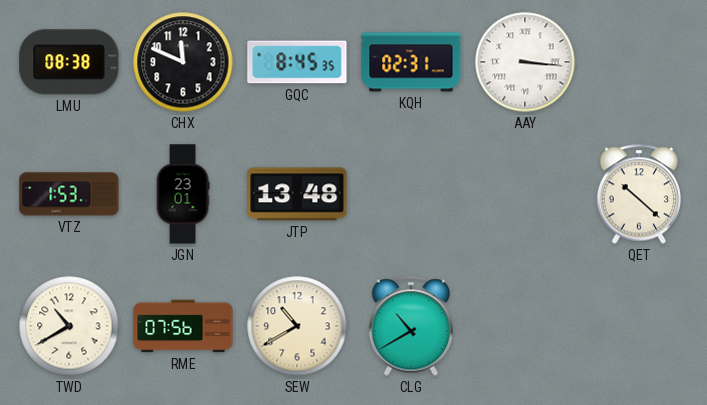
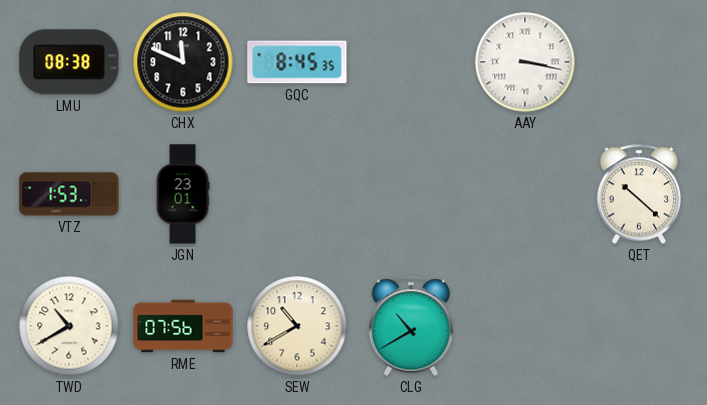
KQH: 02:31 -> none (411, 62)
AAY: 3:16 -> 3:17 (525, 62)
JTP: 13:48 -> none (297, 194)
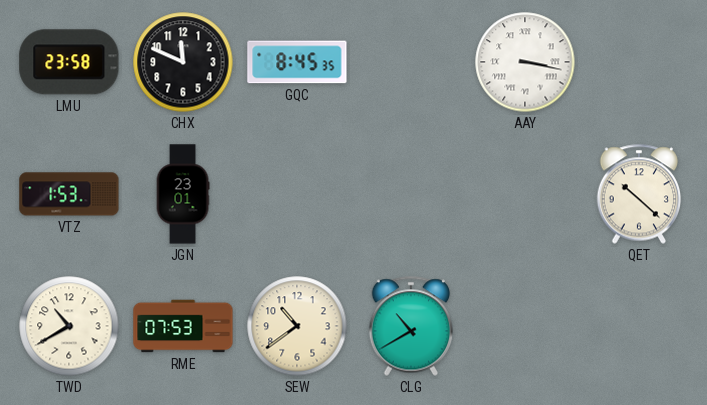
LMU: 08:38 -> 23:58 (69, 62)
RME: 07:56 -> 07:53 (183, 326)
SEW: 10:40 -> 10:39 (297, 326)
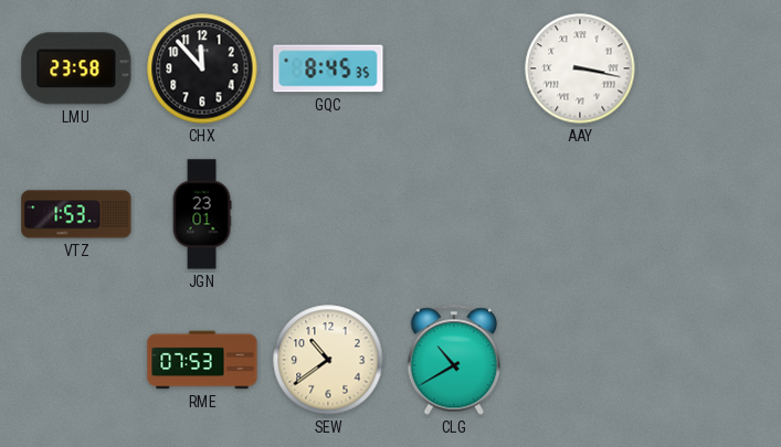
CHX: 11:49 -> 11:53 (202, 68)
QET: 10:22 -> none (639, 194)
TWD: 10:40 -> none (69, 326)
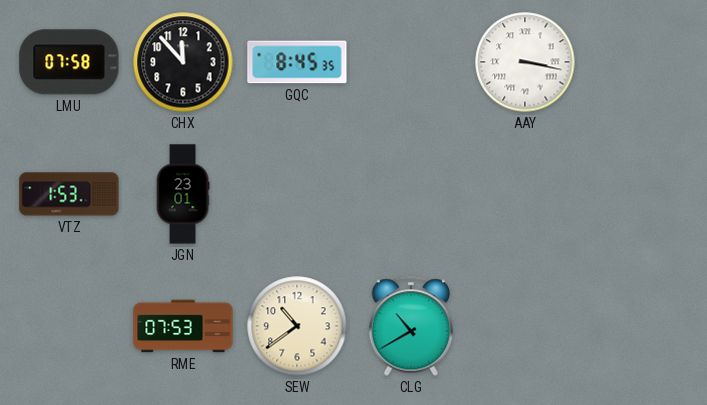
LMU: 23:58 -> 07:58 (69, 62)
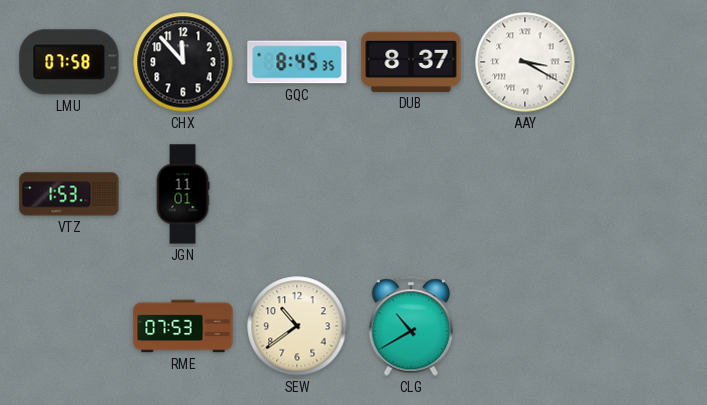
DUB: none -> 8:37 (411, 62)
AAY: 3:17 -> 3:20 (525, 62)
JGN: 23:01 -> 11:01 (183, 194)
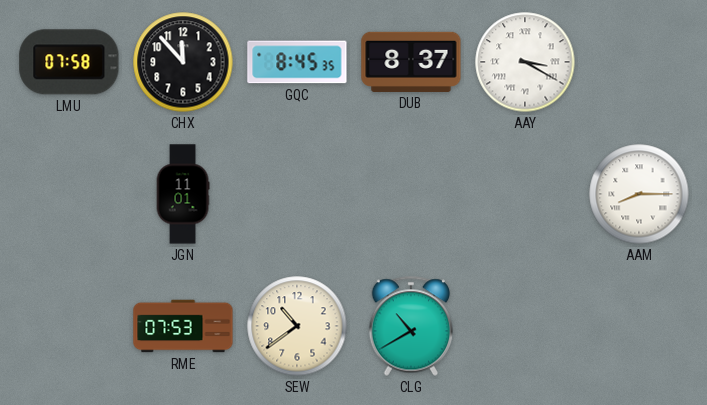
VTZ: 1:53 -> none (69, 194)
AAM: none -> 8:15 (639, 194)
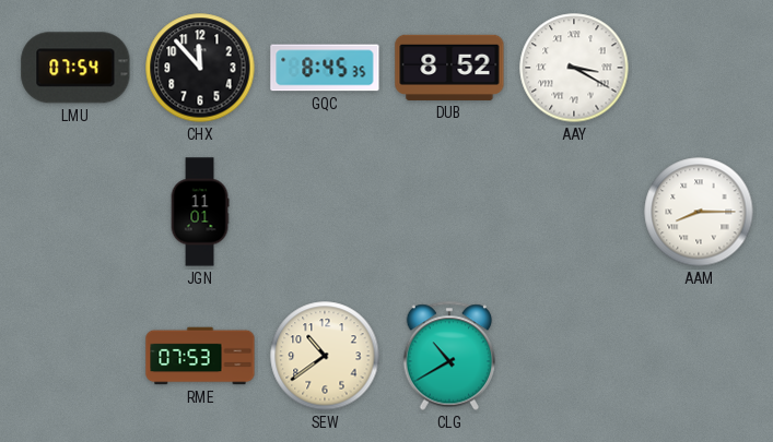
LMU: 07:58 -> 07:54 (75, 68)
DUB: 8:37 -> 8:52 (449, 68)
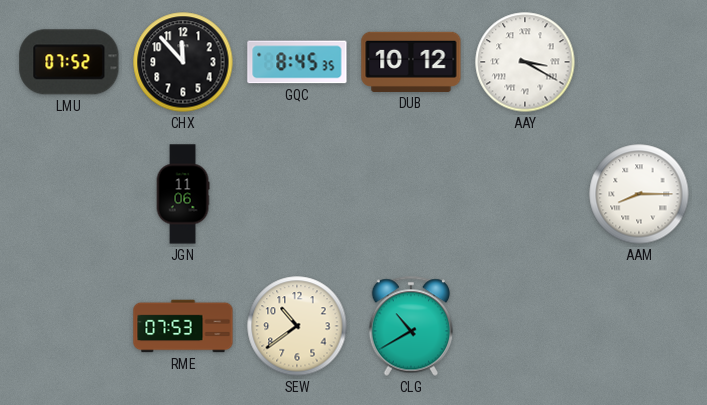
LMU: 07:54 -> 07:52 (69, 62)
DUB: 8:52 -> 10:12 (411, 62)
JGN: 11:01 -> 11:06 (183, 194)
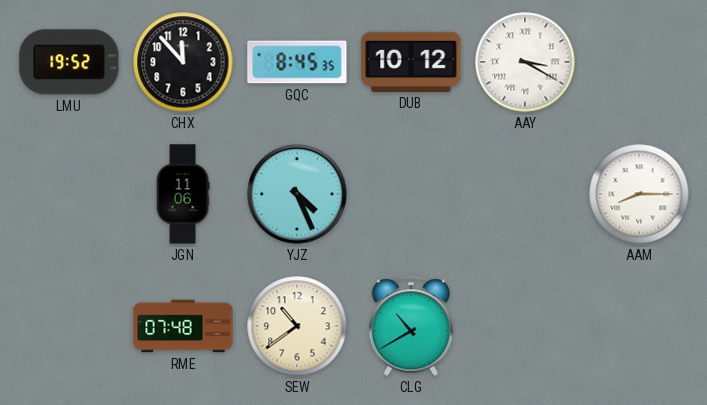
LMU: 07:52 -> 19:52 (69, 62)
YJZ: none -> 4:26 (297, 194)
RME: 07:53 -> 07:48 (183, 326)
